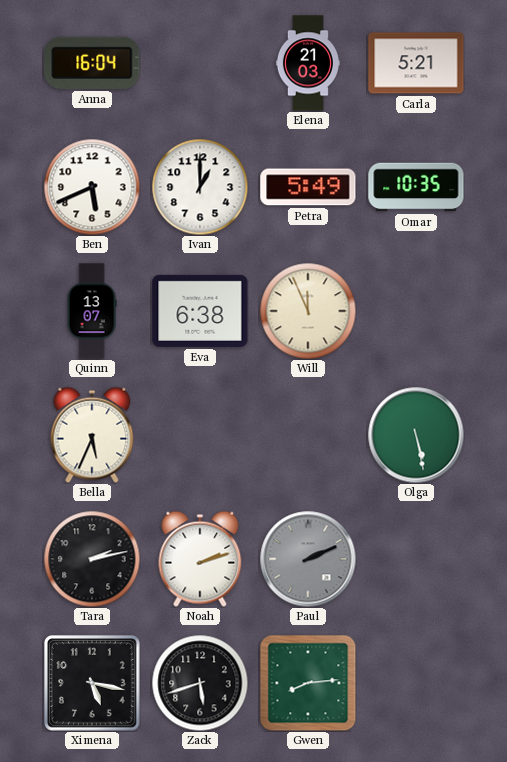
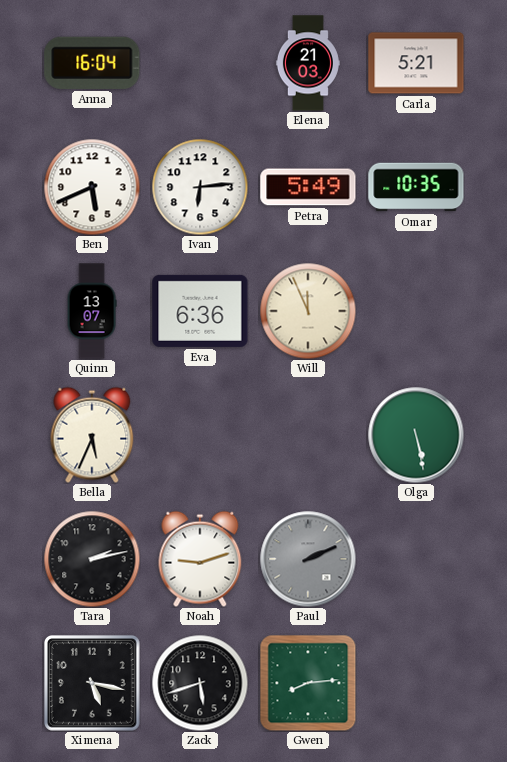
Ivan: 1:00 -> 6:14 (200, 187)
Eva: 6:38 -> 6:36 (200, 311)
Noah: 2:12 -> 9:12 (200, 559)
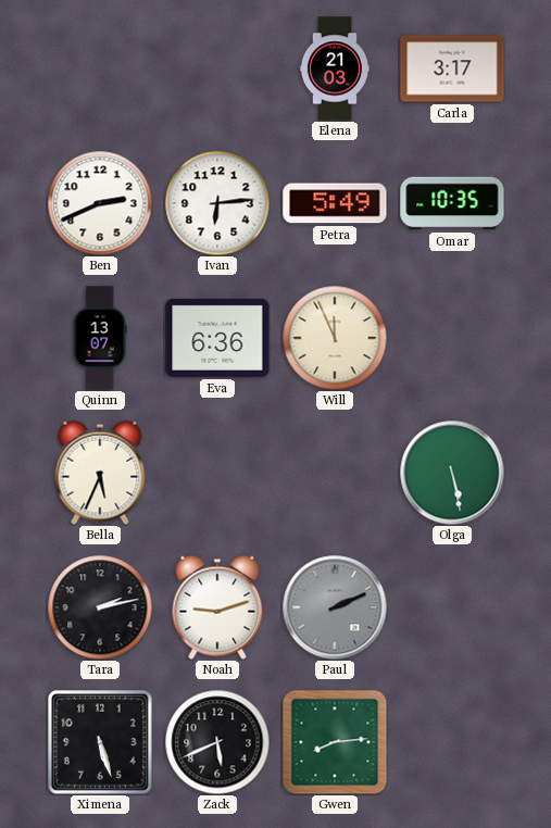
Anna: 16:04 -> none (92, 63)
Carla: 5:21 -> 3:17 (452, 68)
Ben: 5:41 -> 2:41 (100, 203)
Ximena: 5:17 -> 5:27 (101, 743)
Zack: 5:42 -> 5:41 (217, 742)
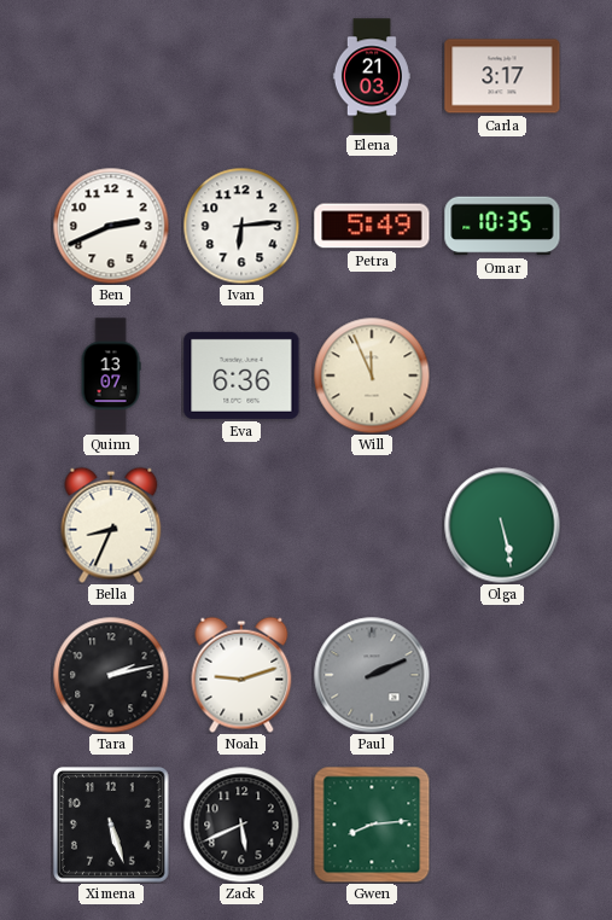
Bella: 5:34 -> 8:34 (111, 525)
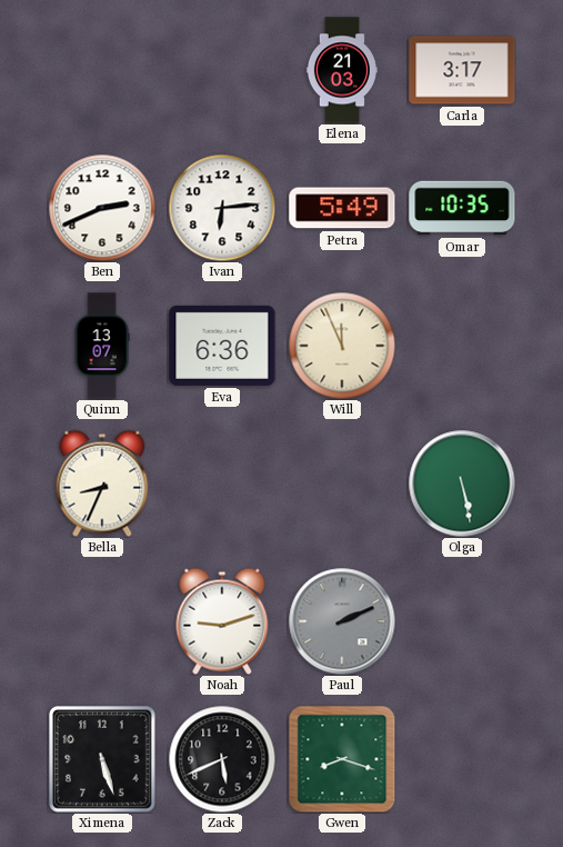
Tara: 2:13 -> none (111, 675)
Gwen: 8:14 -> 8:18 (342, 759)
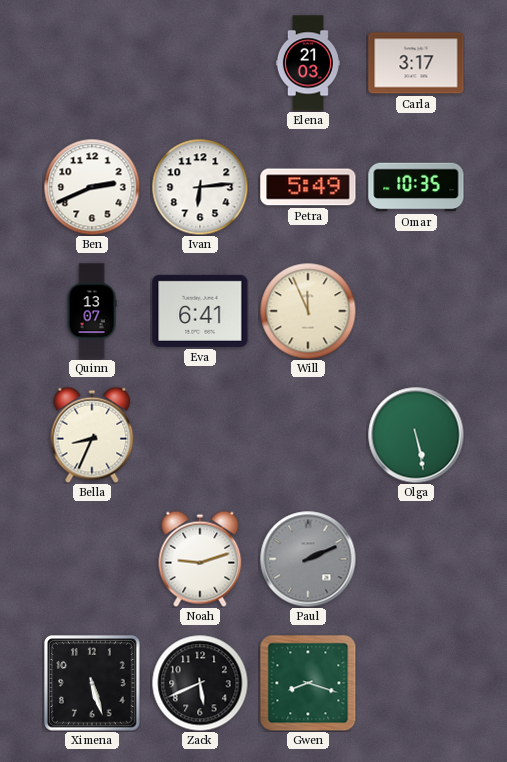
Eva: 6:36 -> 6:41 (200, 311)
